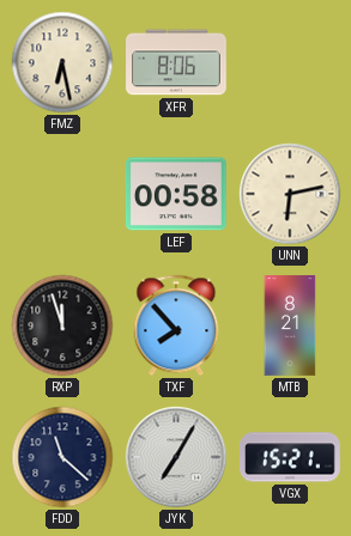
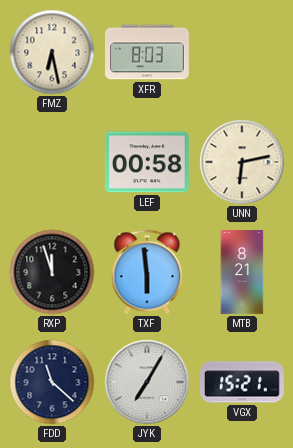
XFR: 8:06 -> 8:03 (148, 52)
TXF: 7:53 -> 5:59 (147, 272)
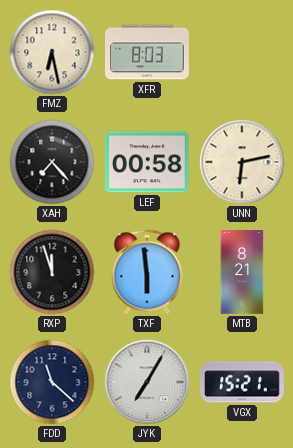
XAH: none -> 7:23 (52, 162)
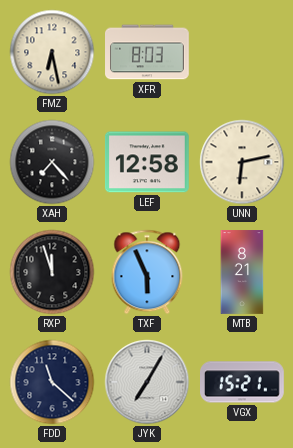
LEF: 00:58 -> 12:58 (147, 162)
TXF: 5:59 -> 5:56 (147, 272)
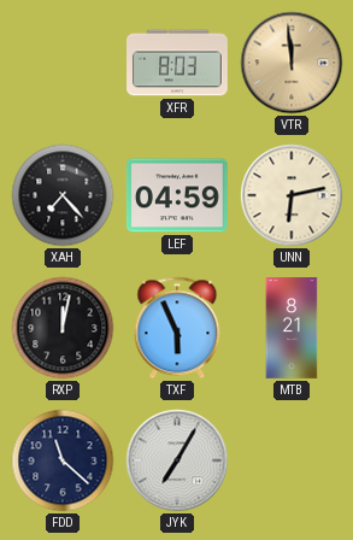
FMZ: 6:28 -> none (52, 52)
VTR: none -> 11:59 (292, 63)
LEF: 12:58 -> 04:59 (177, 195)
RXP: 11:57 -> 12:02 (63, 328)
VGX: 15:21 -> none (243, 382)
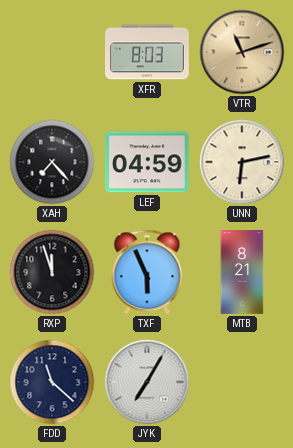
VTR: 11:59 -> 11:12 (242, 52)
RXP: 12:02 -> 11:57 (52, 272)
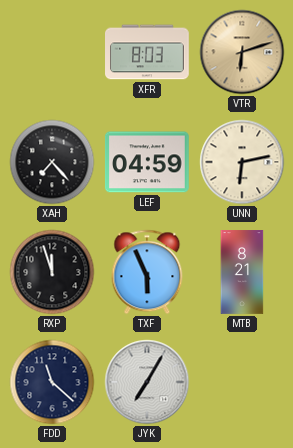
VTR: 11:12 -> 6:12 (242, 52)
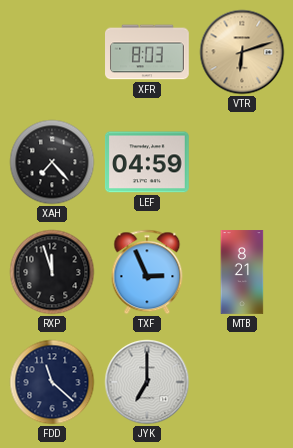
UNN: 6:13 -> none (242, 162)
TXF: 5:56 -> 2:56 (147, 272)
JYK: 7:05 -> 7:00 (147, 382)
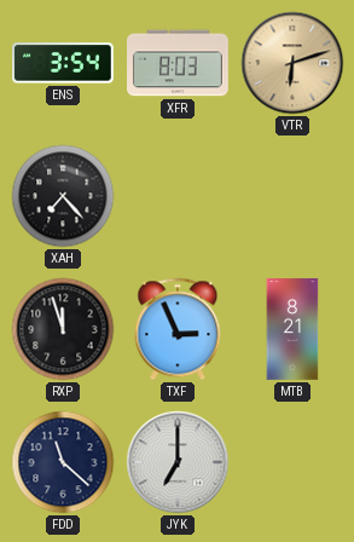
ENS: none -> 3:54 (64, 63)
LEF: 04:59 -> none (147, 162)
